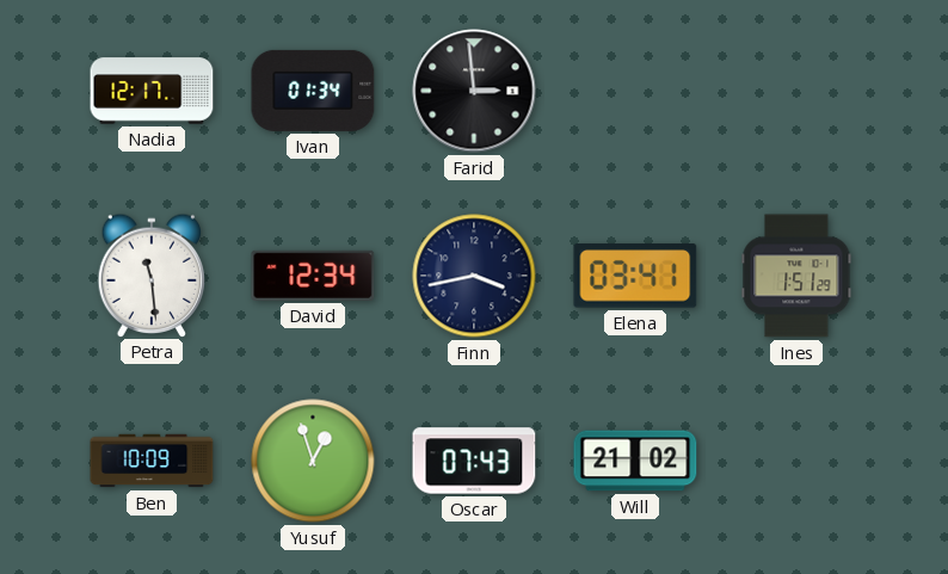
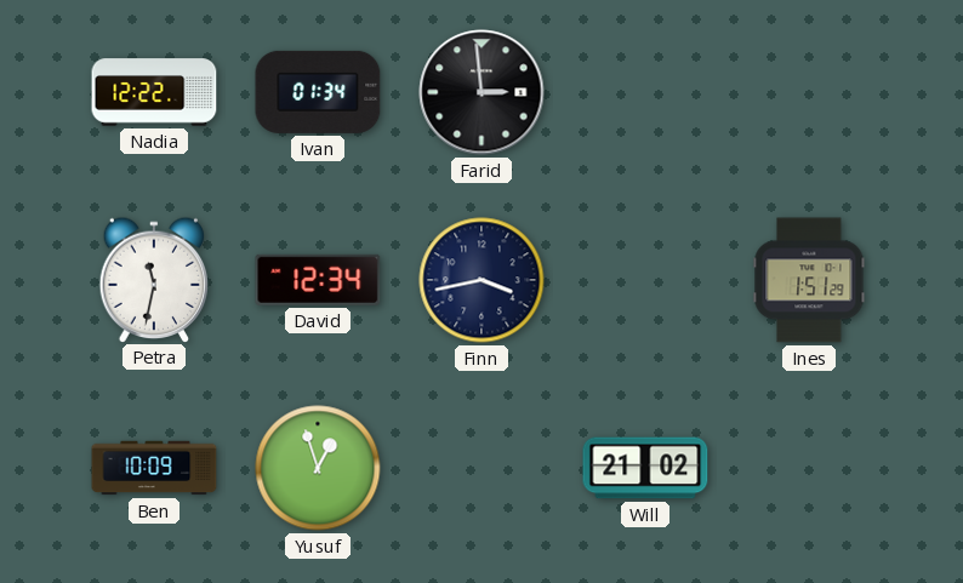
Nadia: 12:17 -> 12:22 (154, 92)
Petra: 11:29 -> 11:32 (154, 279)
Elena: 03:41 -> none (635, 276)
Oscar: 07:43 -> none (474, 461)
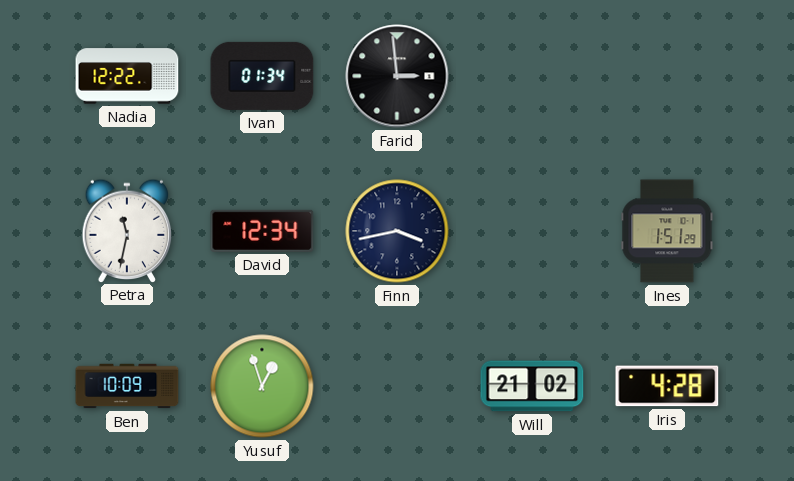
Iris: none -> 4:28 (667, 386)
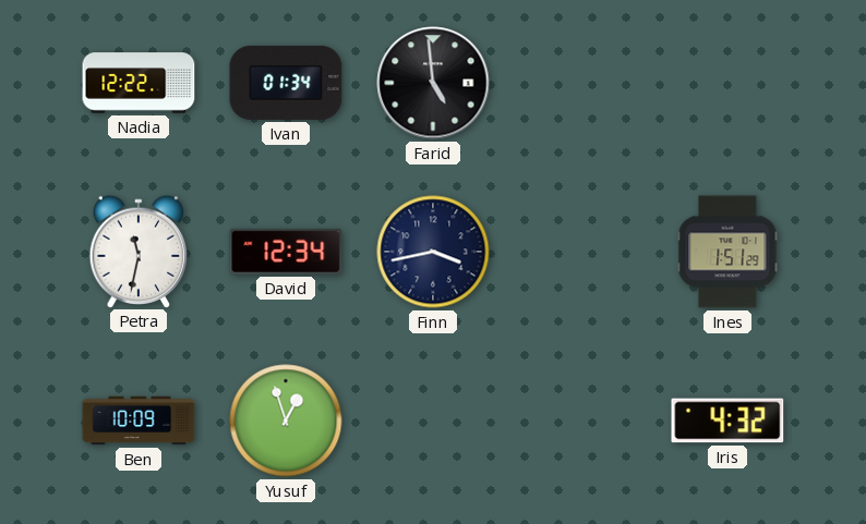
Farid: 2:59 -> 4:59 (433, 83)
Will: 21:02 -> none (532, 386)
Iris: 4:28 -> 4:32 (727, 421)
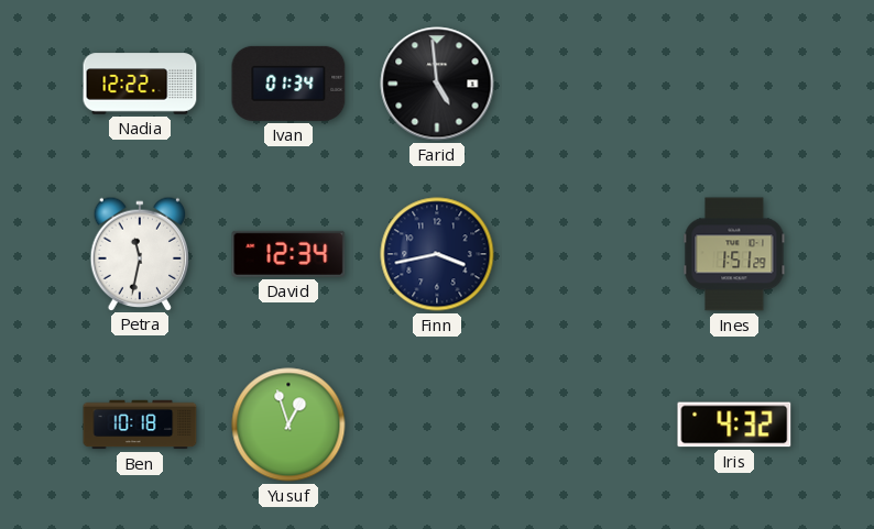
Ben: 10:09 -> 10:18 (140, 425)
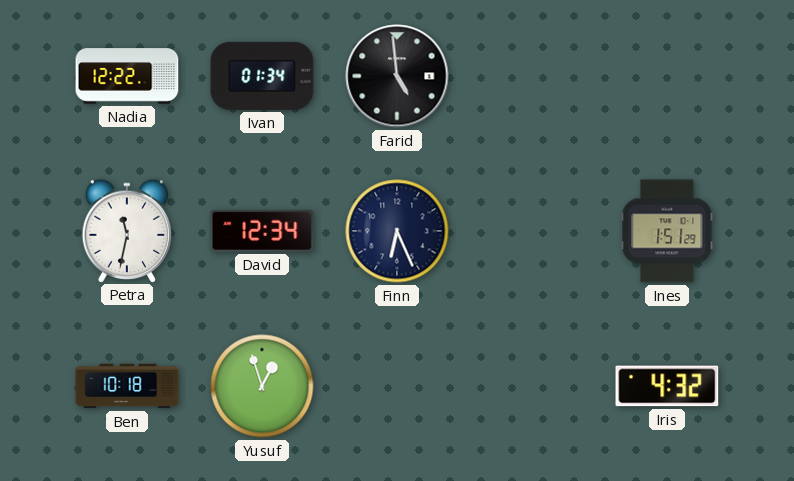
Finn: 3:43 -> 6:26 (397, 231)
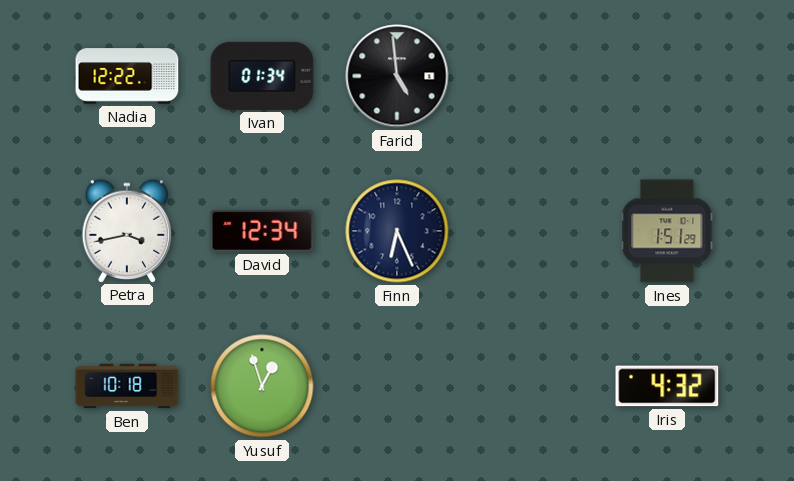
Petra: 11:32 -> 3:43 (127, 230)
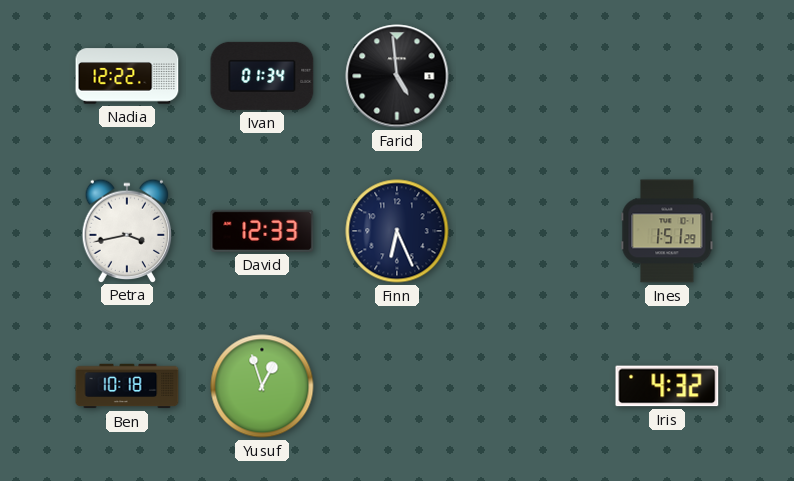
David: 12:34 -> 12:33 (262, 231)
